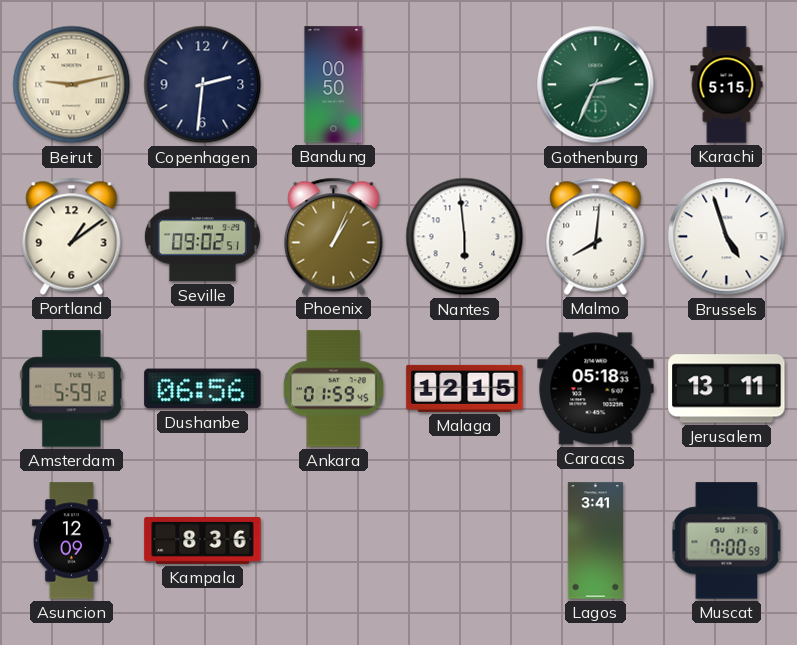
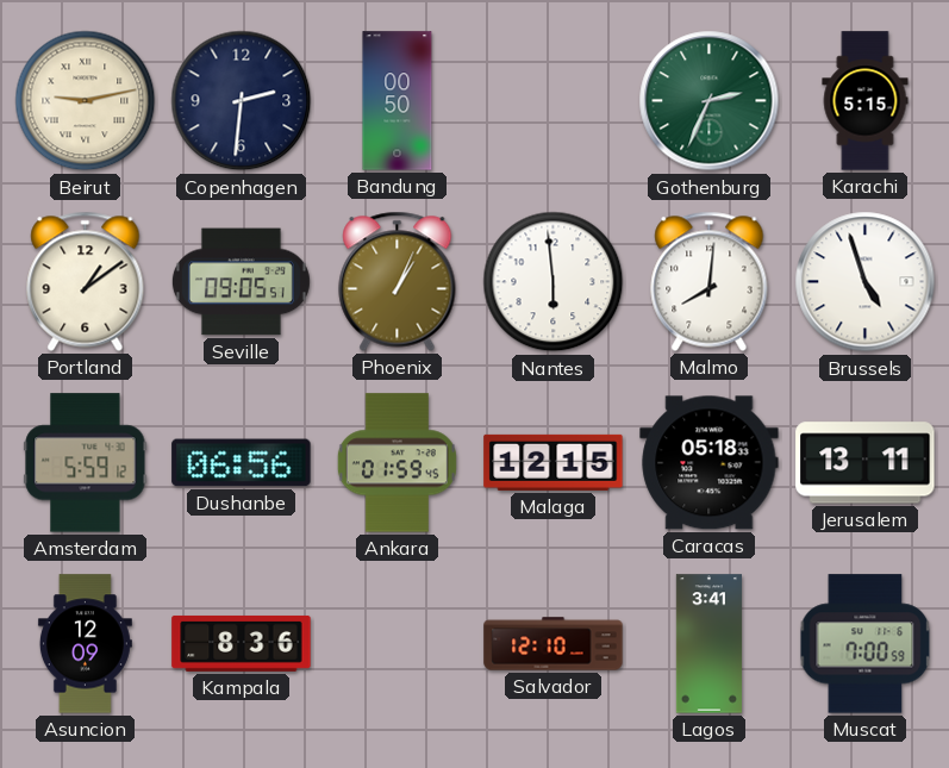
Seville: 09:02 -> 09:05 (241, 282)
Salvador: none -> 12:10 (554, 644)
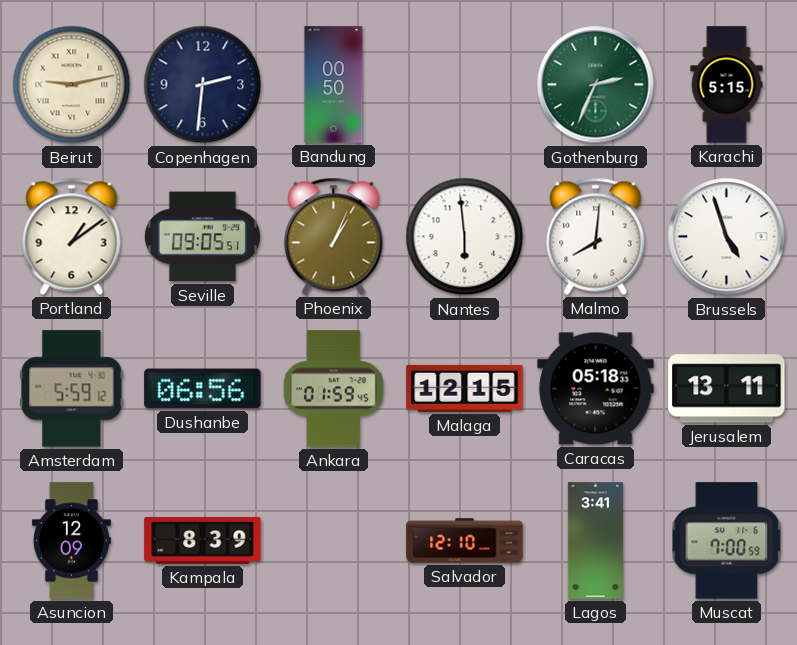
Kampala: 8:36 -> 8:39 (203, 540)
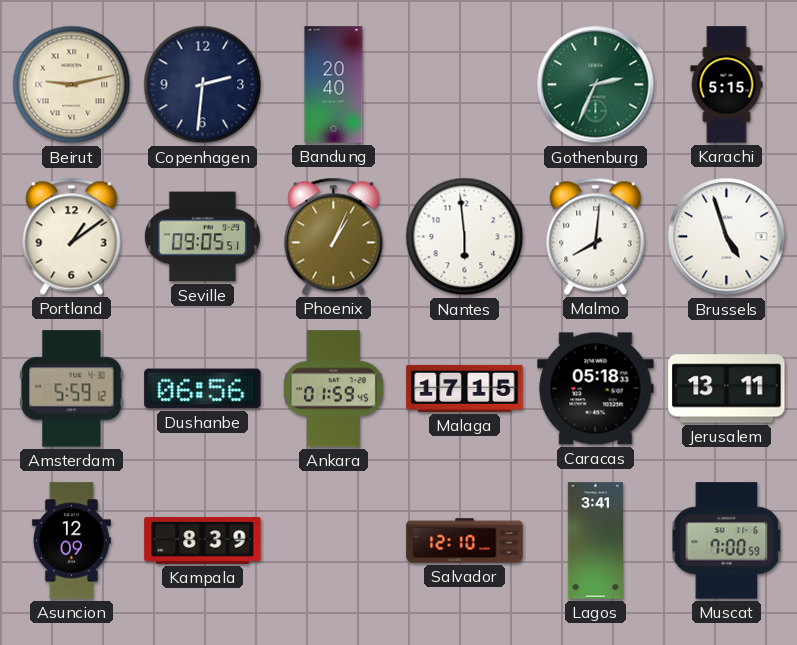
Bandung: 00:50 -> 20:40 (334, 85)
Malaga: 12:15 -> 17:15 (465, 388)
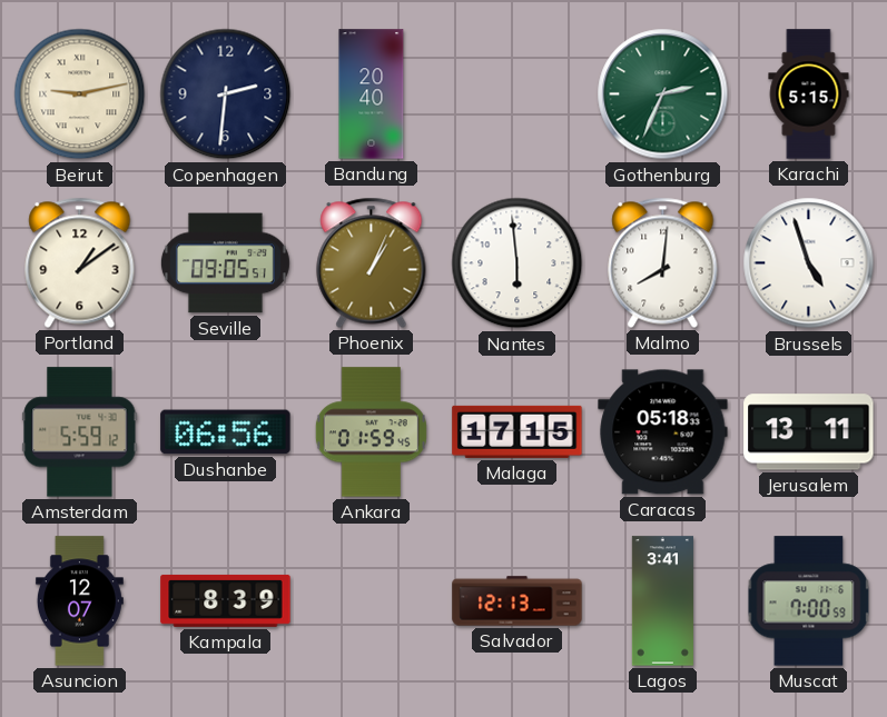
Asuncion: 12:09 -> 12:07 (79, 601)
Salvador: 12:10 -> 12:13 (518, 601)
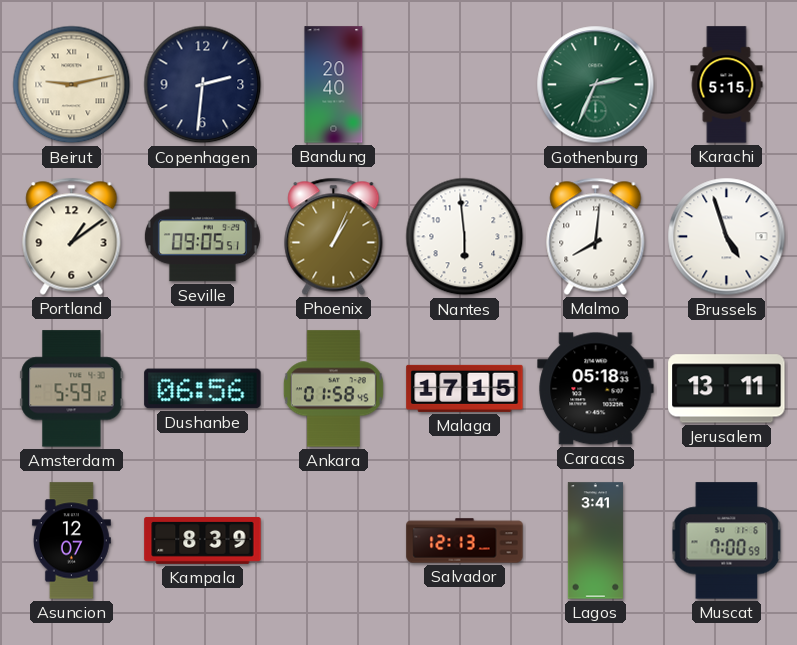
Ankara: 01:59 -> 01:58 (333, 389)
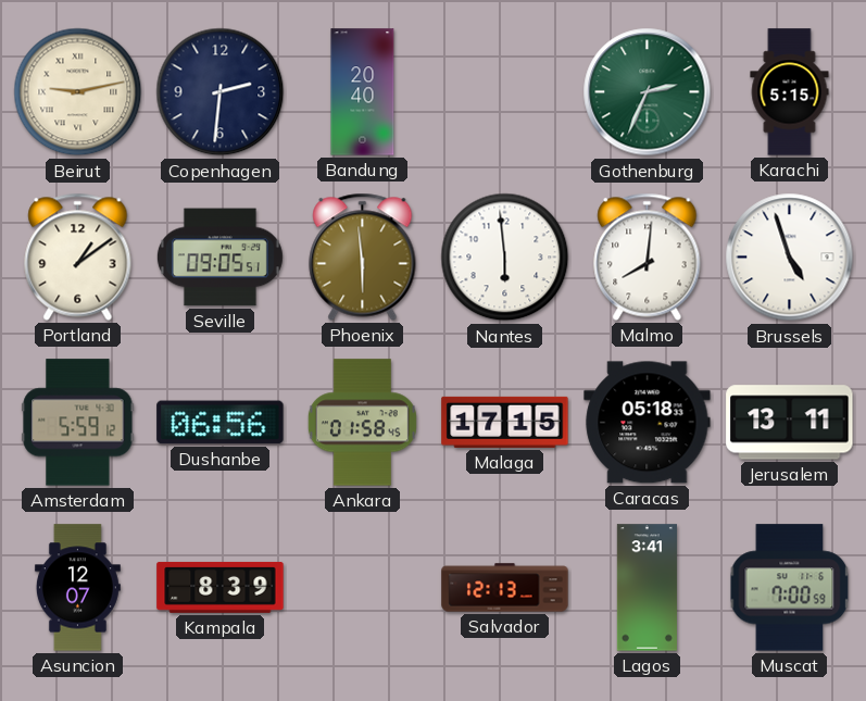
Phoenix: 1:04 -> 5:59 (363, 256)
